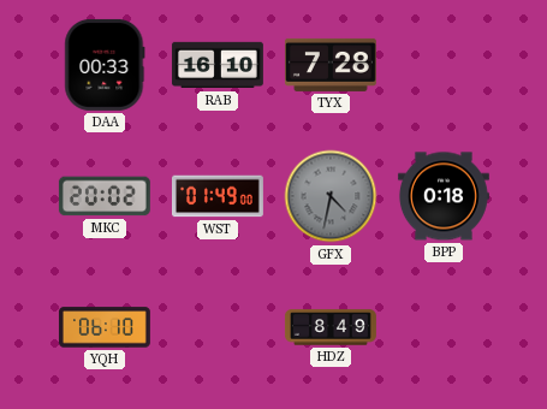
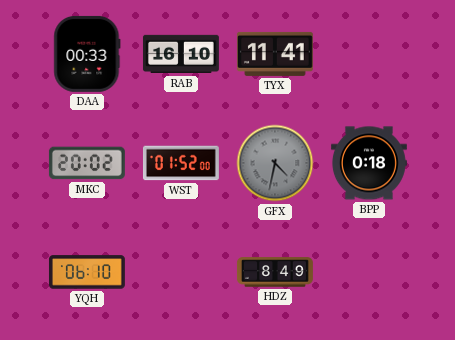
TYX: 7:28 -> 11:41 (275, 54)
WST: 01:49 -> 01:52 (181, 163)
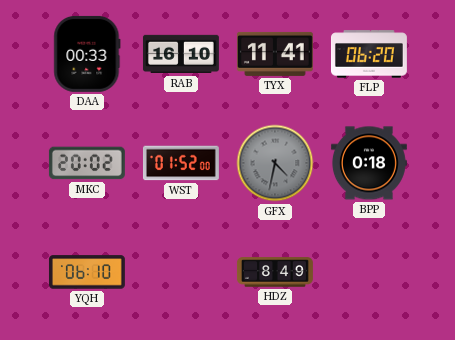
FLP: none -> 06:20 (369, 54)
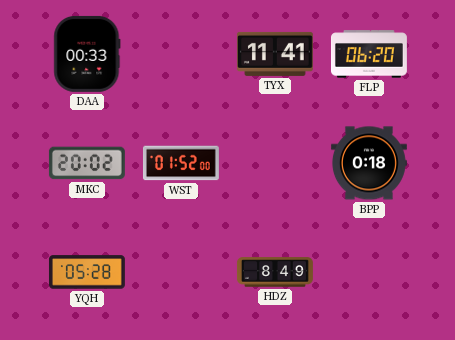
RAB: 16:10 -> none (181, 54)
GFX: 4:32 -> none (275, 163)
YQH: 06:10 -> 05:28 (87, 272)
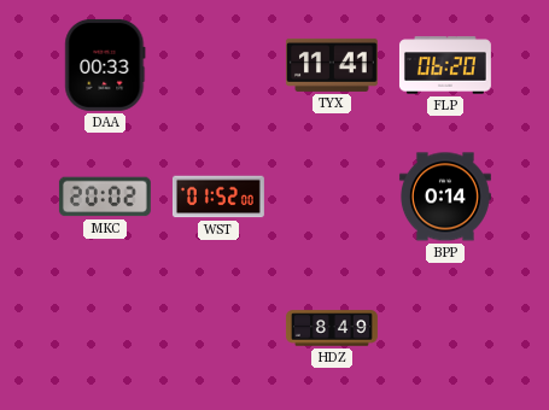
BPP: 0:18 -> 0:14 (445, 197)
YQH: 05:28 -> none (87, 272)
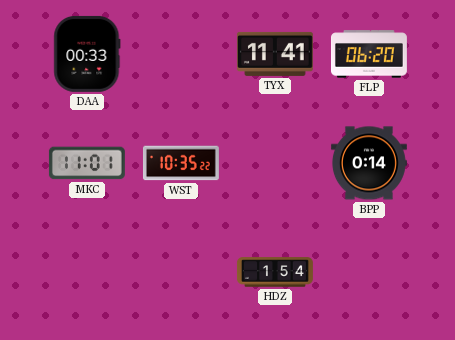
MKC: 20:02 -> 11:01 (87, 163)
WST: 01:52 -> 10:35 (181, 163)
HDZ: 8:49 -> 1:54 (275, 272)
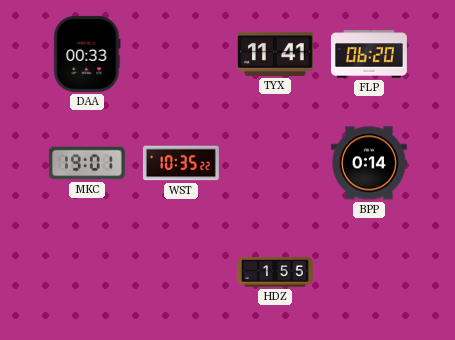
MKC: 11:01 -> 19:01 (87, 163)
HDZ: 1:54 -> 1:55 (275, 272)
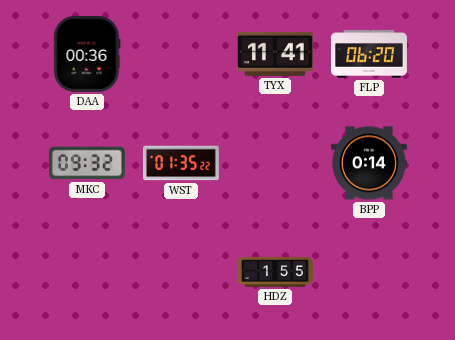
DAA: 00:33 -> 00:36 (87, 54)
MKC: 19:01 -> 09:32 (87, 163)
WST: 10:35 -> 01:35 (181, 163)
